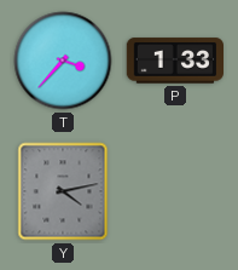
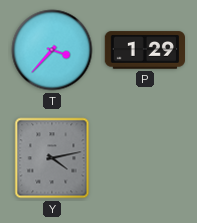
P: 1:33 -> 1:29 (145, 50)
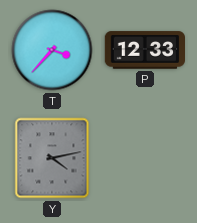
P: 1:29 -> 12:33 (145, 50)
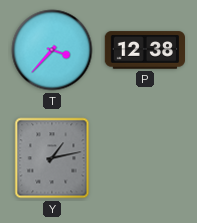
P: 12:33 -> 12:38 (145, 50)
Y: 4:13 -> 1:13 (52, 158)
